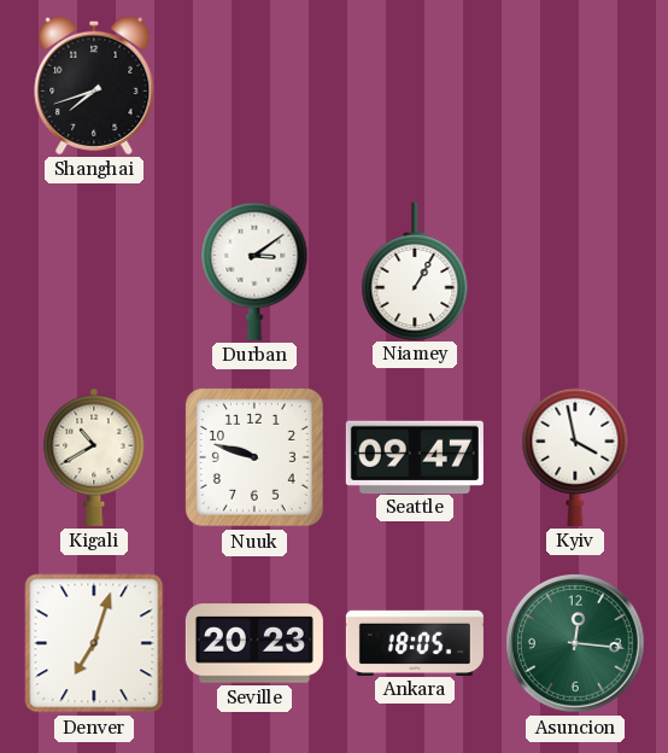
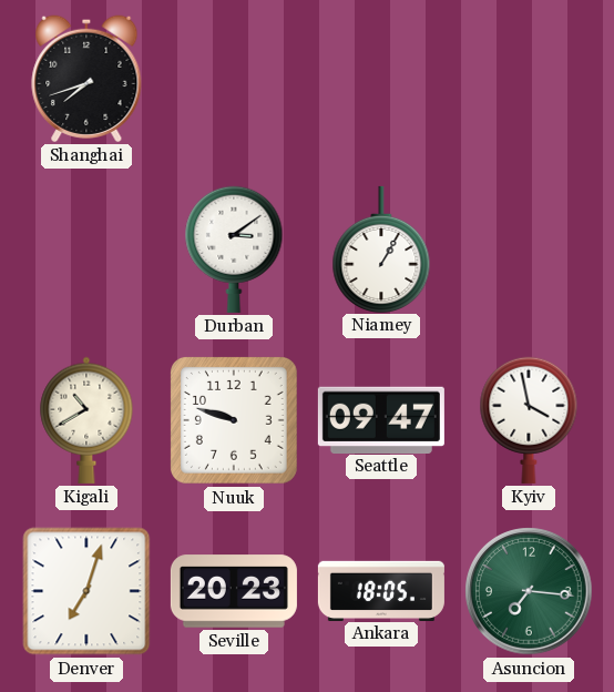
Asuncion: 12:16 -> 7:16 (529, 591)
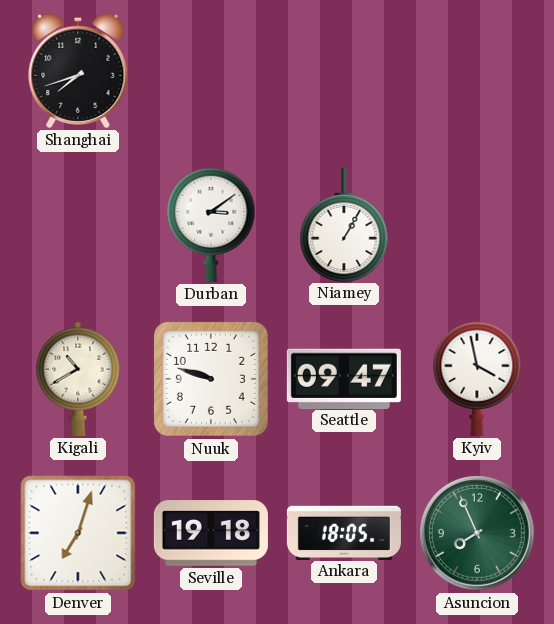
Seville: 20:23 -> 19:18 (211, 533)
Asuncion: 7:16 -> 7:56 (477, 533)
